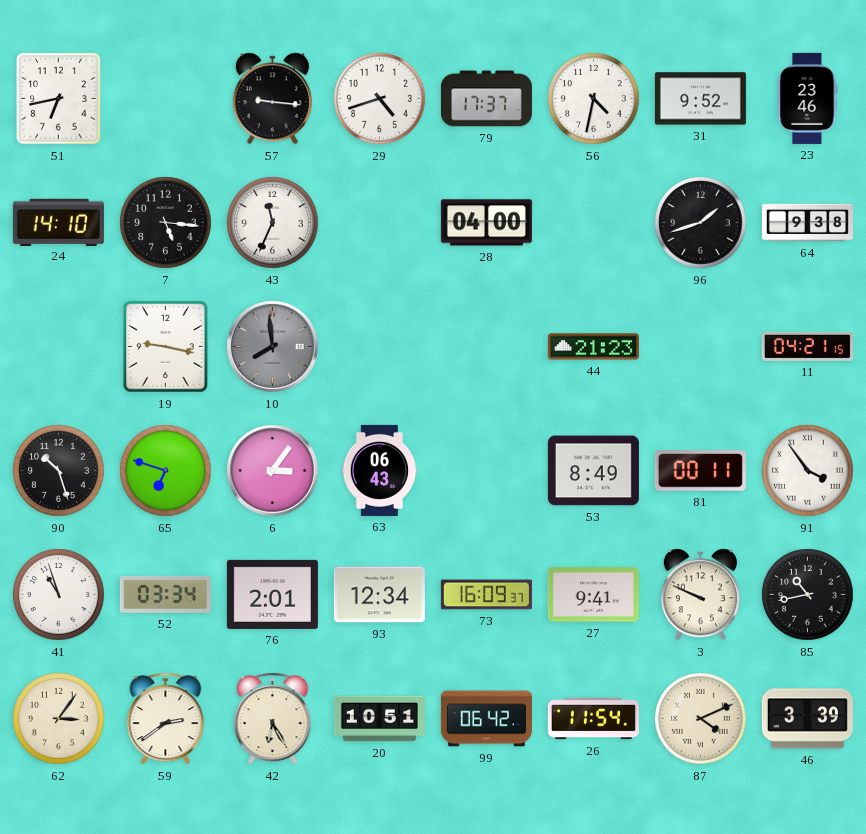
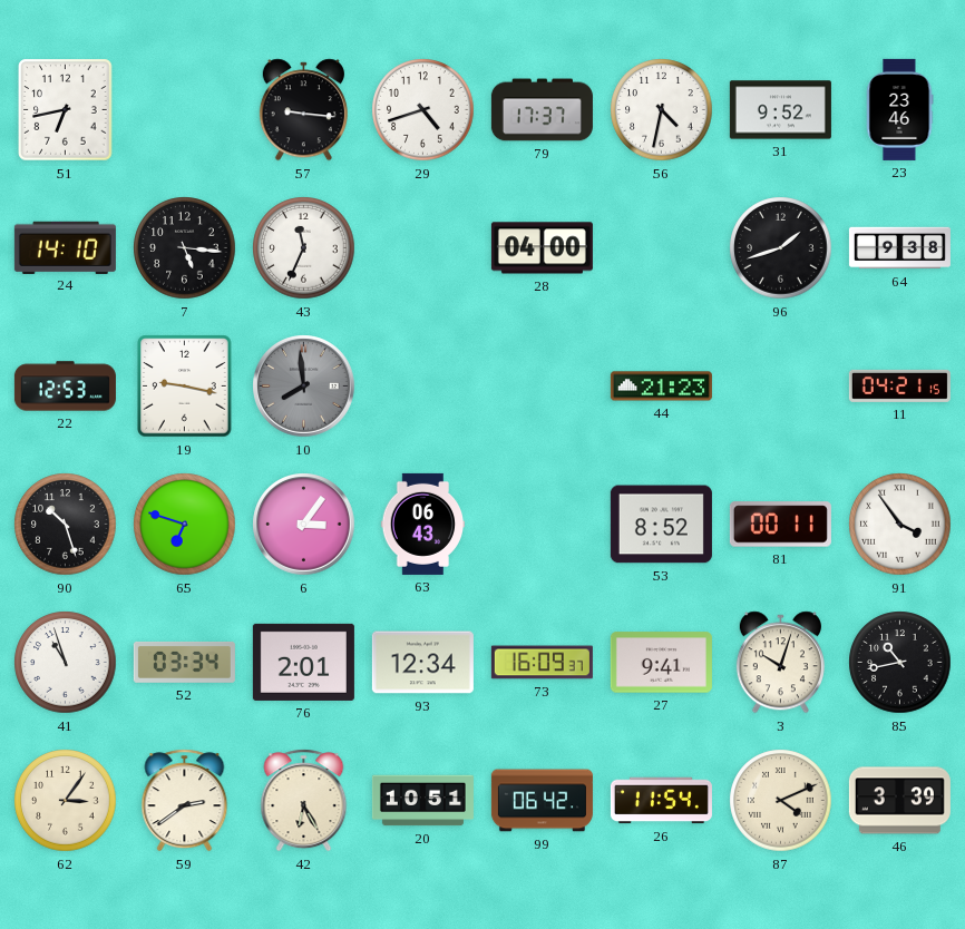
22: none -> 12:53 (65, 387)
53: 8:49 -> 8:52 (661, 525)
3: 9:49 -> 10:03 (780, 663)
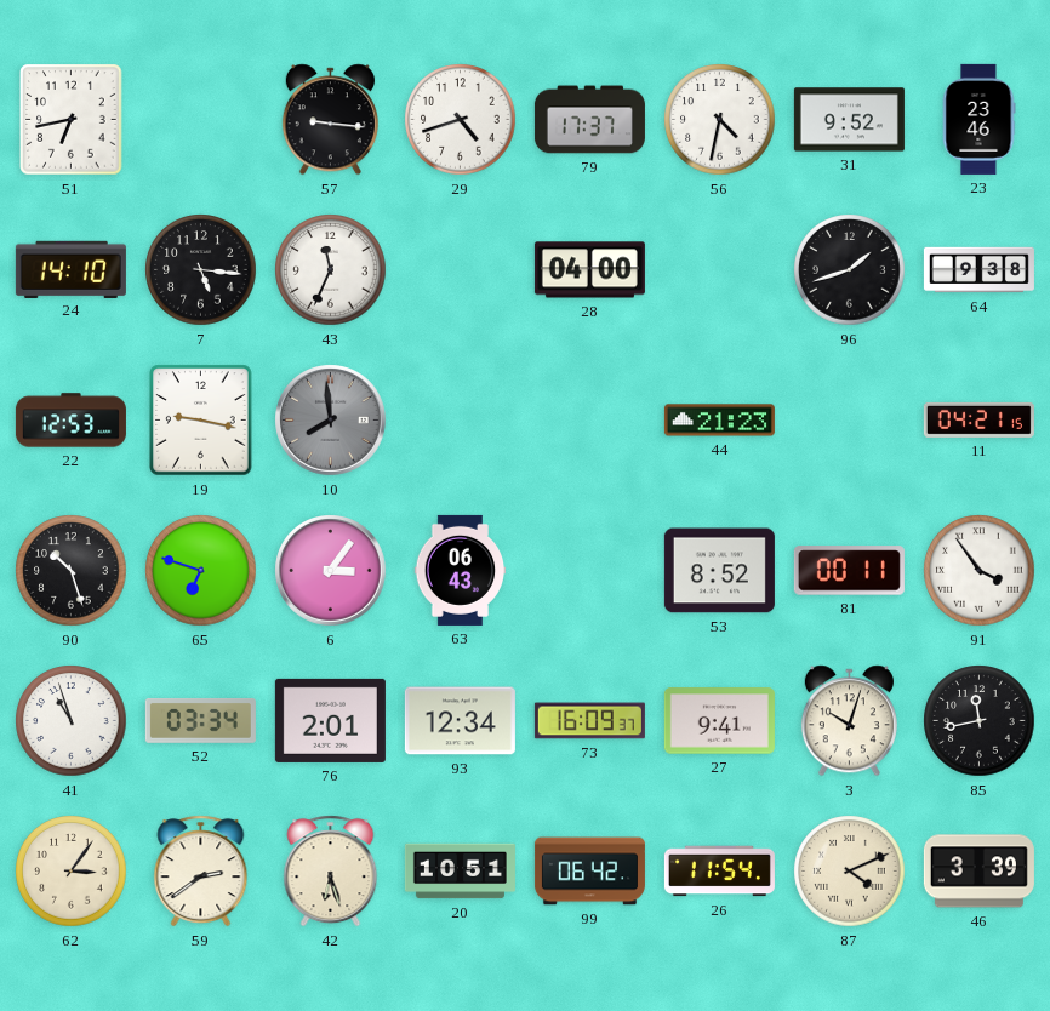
85: 10:43 -> 11:43 (980, 721)
42: 6:25 -> 6:27 (331, 872)
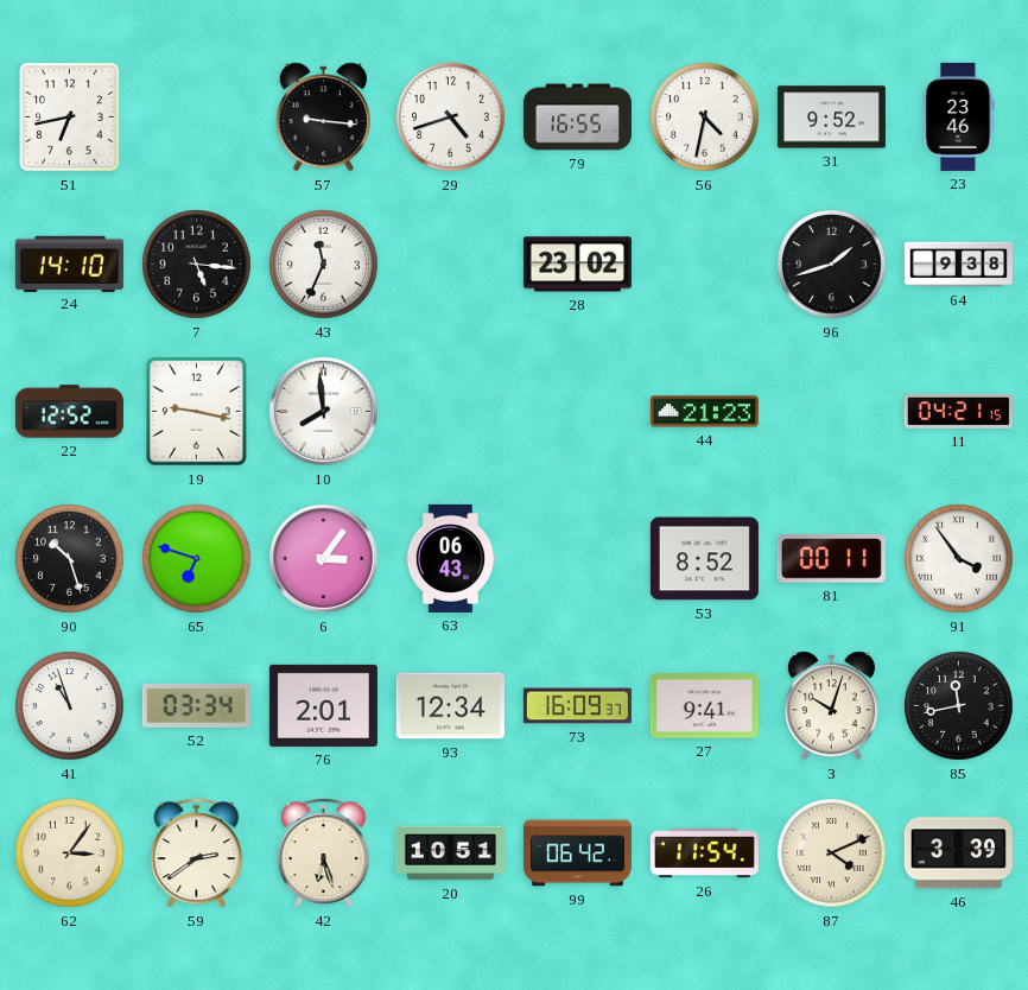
79: 17:37 -> 16:55 (577, 118)
28: 04:00 -> 23:02 (577, 265)
22: 12:53 -> 12:52 (69, 412)
10 dial: grey -> white (324, 412)
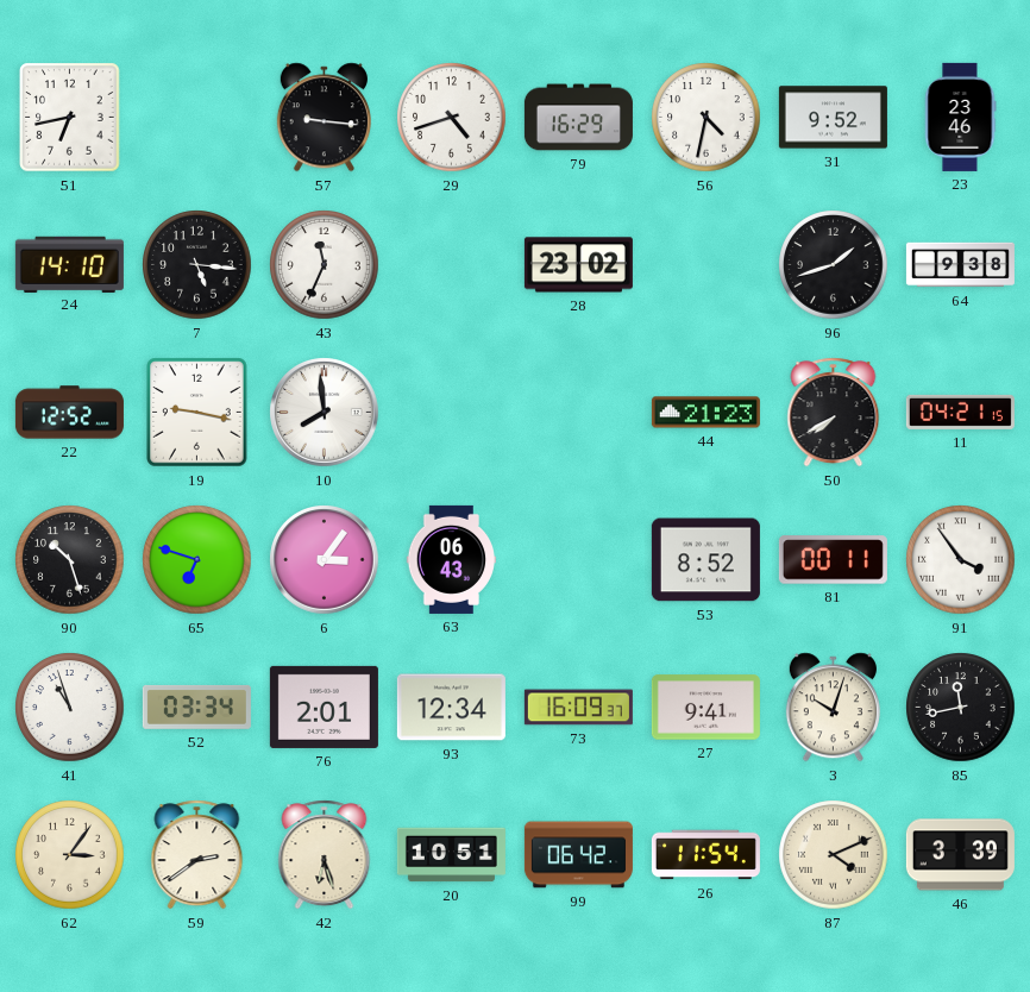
79: 16:55 -> 16:29 (578, 118)
50: none -> 7:40 (834, 413)
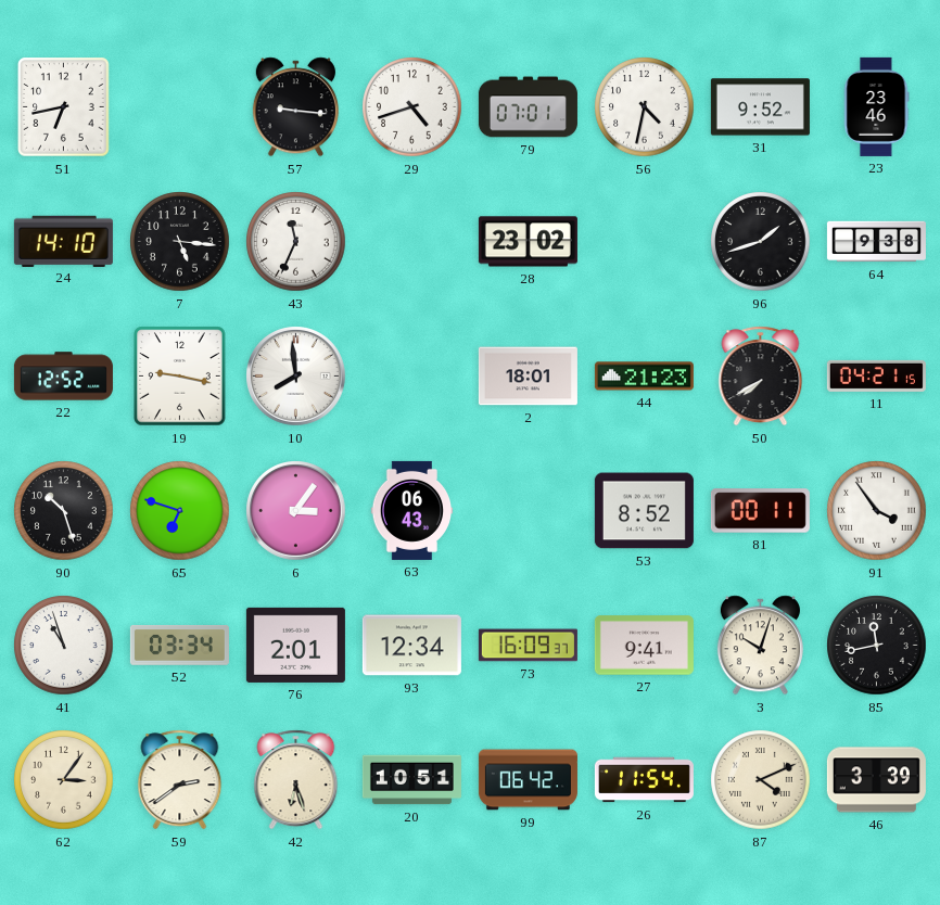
79: 16:29 -> 07:01 (528, 107)
2: none -> 18:01 (528, 377)
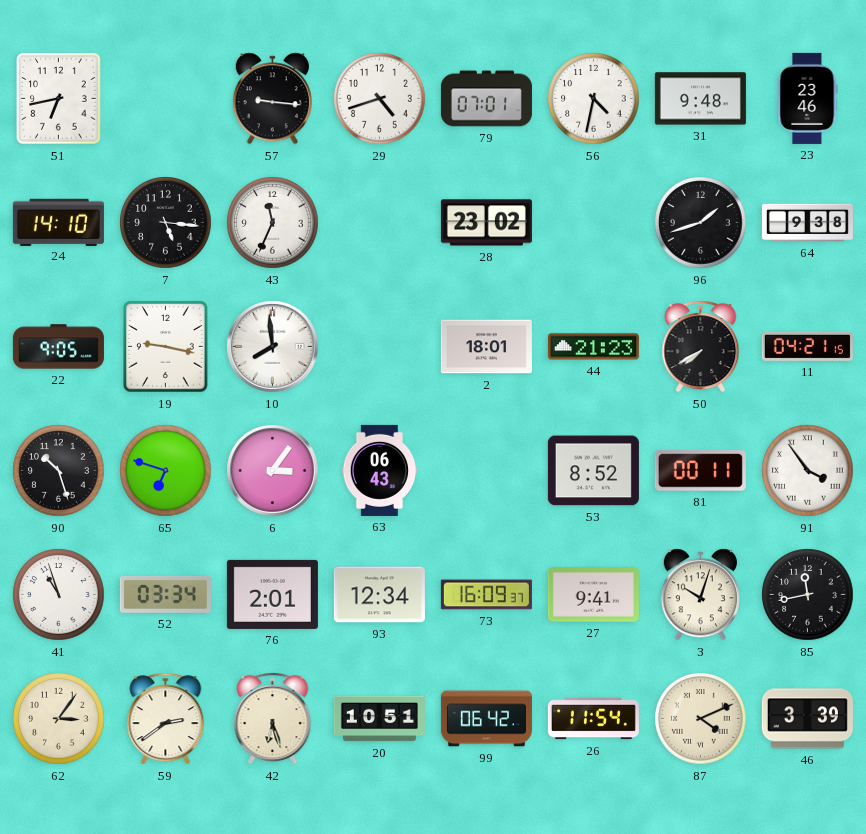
31: 9:52 -> 9:48 (700, 99)
22: 12:52 -> 9:05 (58, 347)
